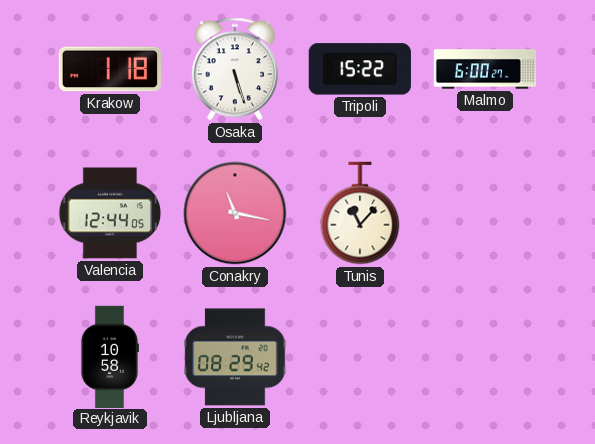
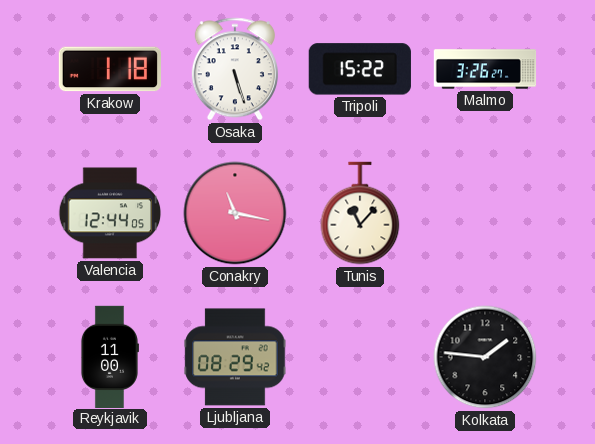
Malmo: 6:00 -> 3:26 (485, 69)
Reykjavik: 10:58 -> 11:00 (109, 356)
Kolkata: none -> 1:46 (485, 357)
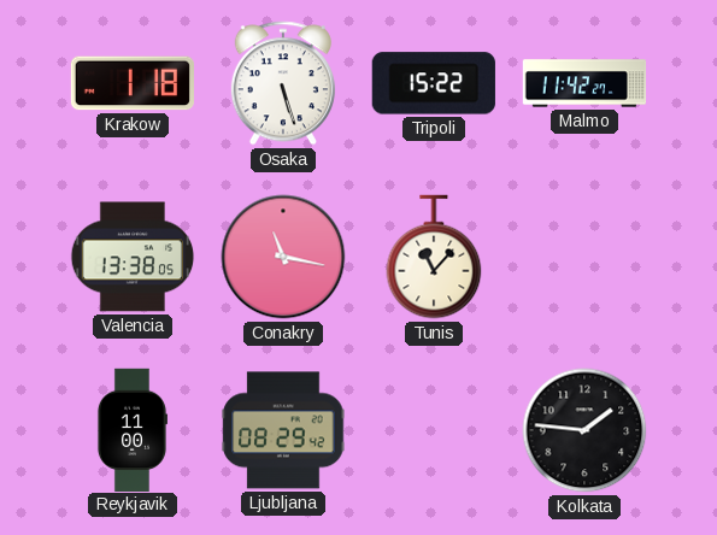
Malmo: 3:26 -> 11:42 (584, 83)
Valencia: 12:44 -> 13:38 (133, 257)
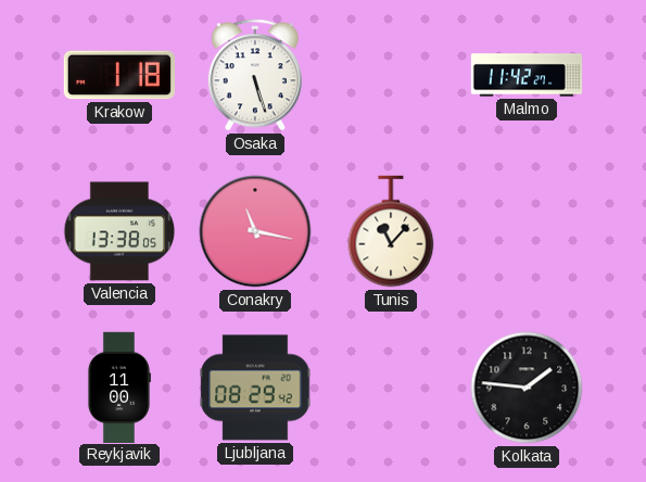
Tripoli: 15:22 -> none (434, 83)
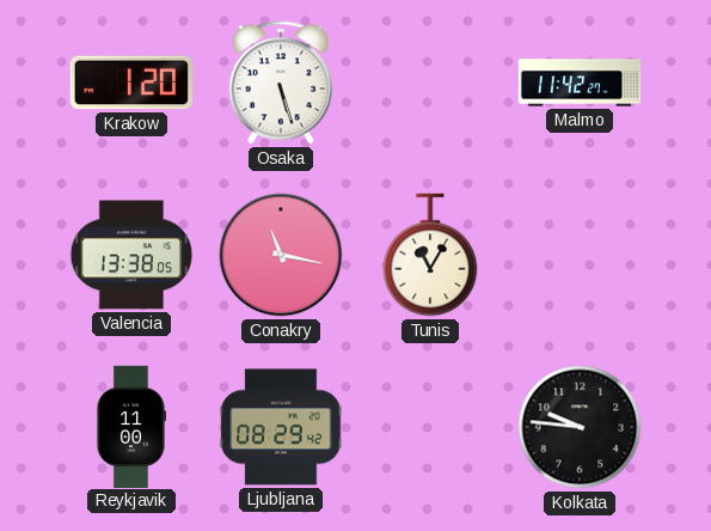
Krakow: 1:18 -> 1:20 (130, 83)
Tunis: 11:07 -> 11:05 (430, 255)
Kolkata: 1:46 -> 9:46 (580, 427)
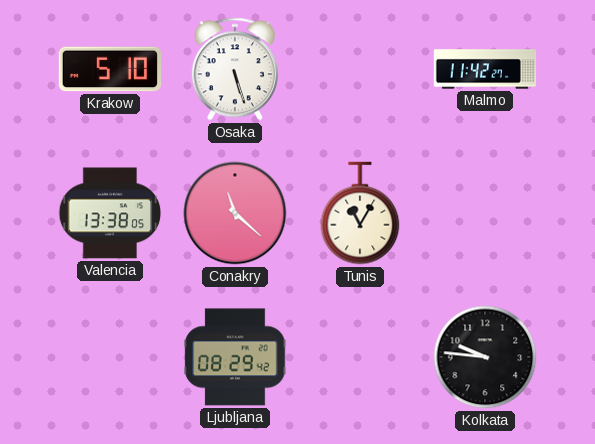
Krakow: 1:20 -> 5:10 (109, 69)
Conakry: 11:17 -> 11:22 (235, 213)
Reykjavik: 11:00 -> none (130, 426)
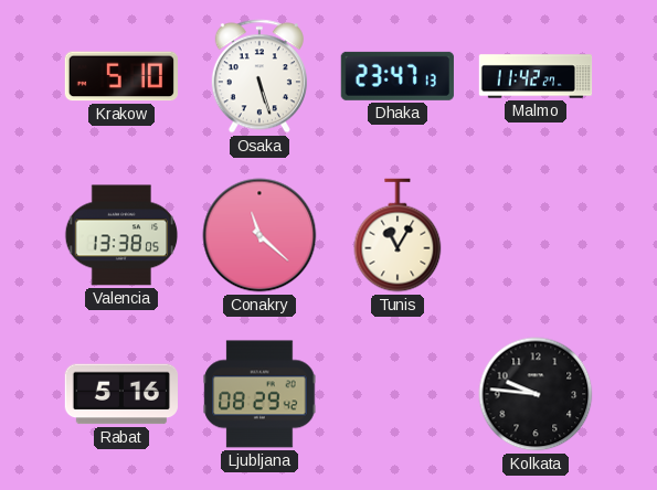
Dhaka: none -> 23:47 (398, 76)
Rabat: none -> 5:16 (120, 394)
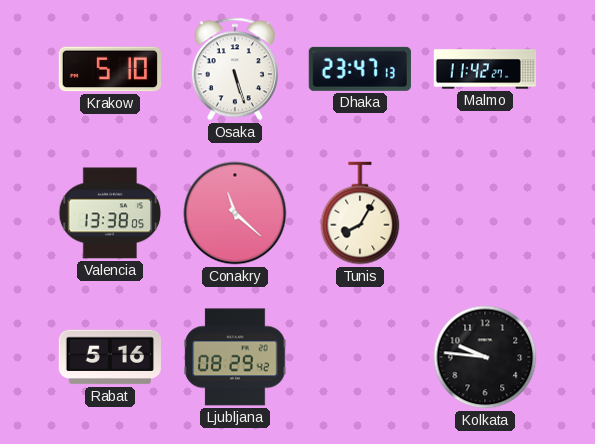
Tunis: 11:05 -> 8:05 (360, 213)
